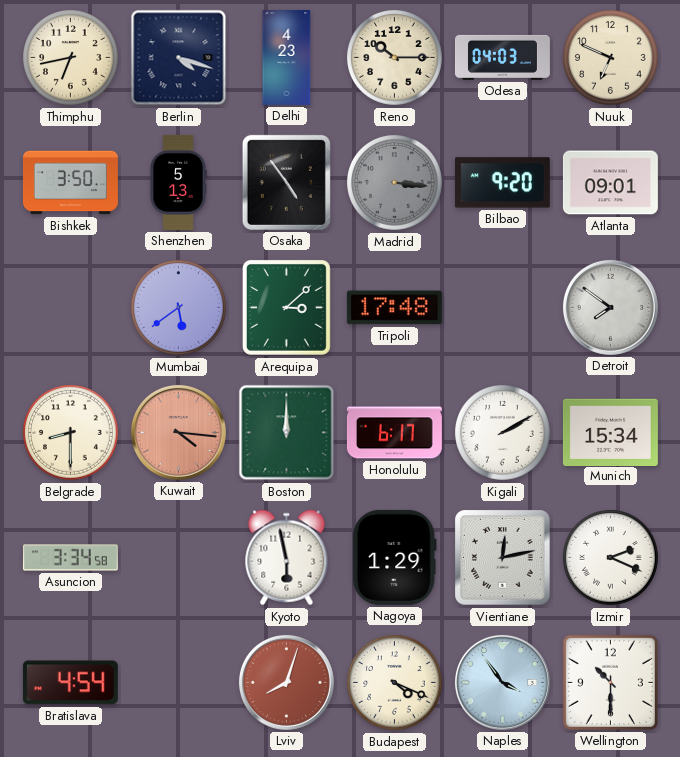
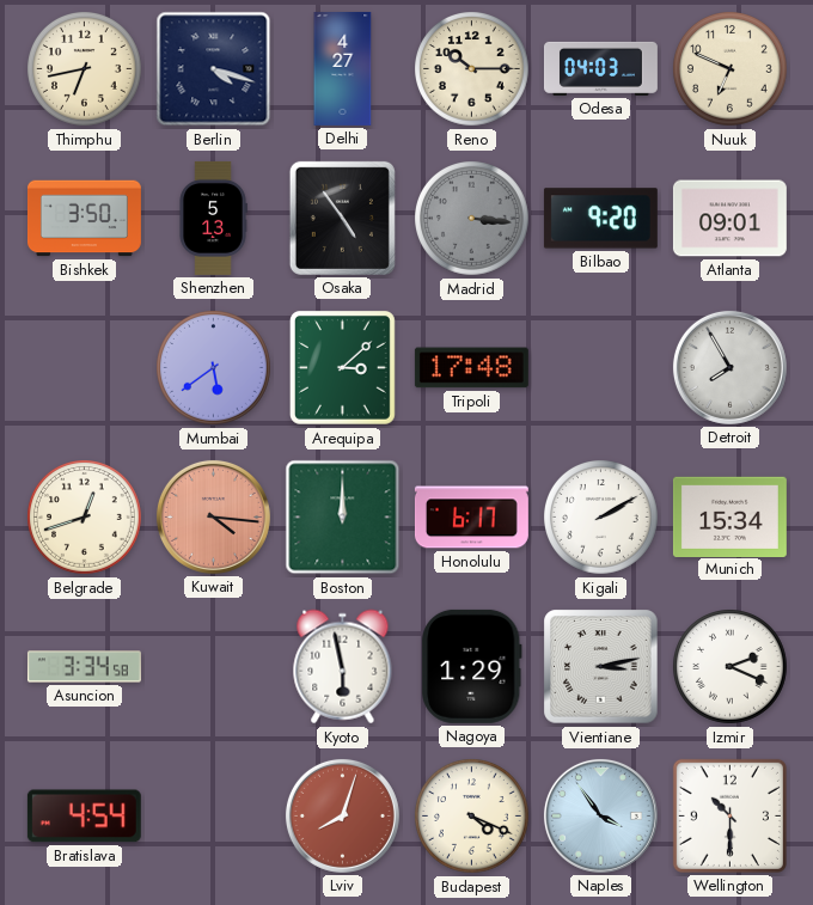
Delhi: 4:23 -> 4:27 (343, 68)
Detroit: 7:51 -> 7:55 (729, 367)
Belgrade: 8:30 -> 12:42 (85, 518)
Vientiane: 12:13 -> 3:13 (601, 667)
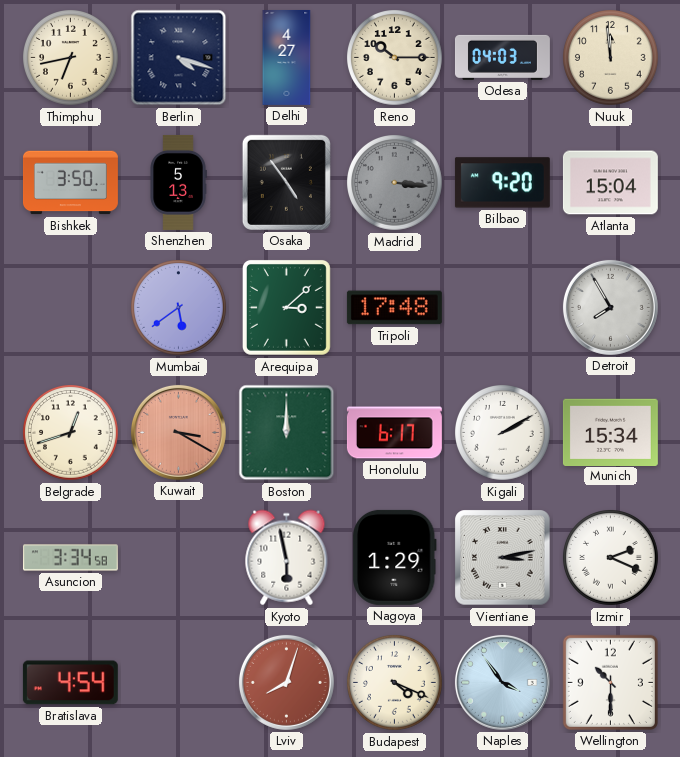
Nuuk: 6:49 -> 11:59 (611, 58)
Atlanta: 09:01 -> 15:04 (610, 183)
Kuwait: 4:16 -> 3:20 (178, 432)
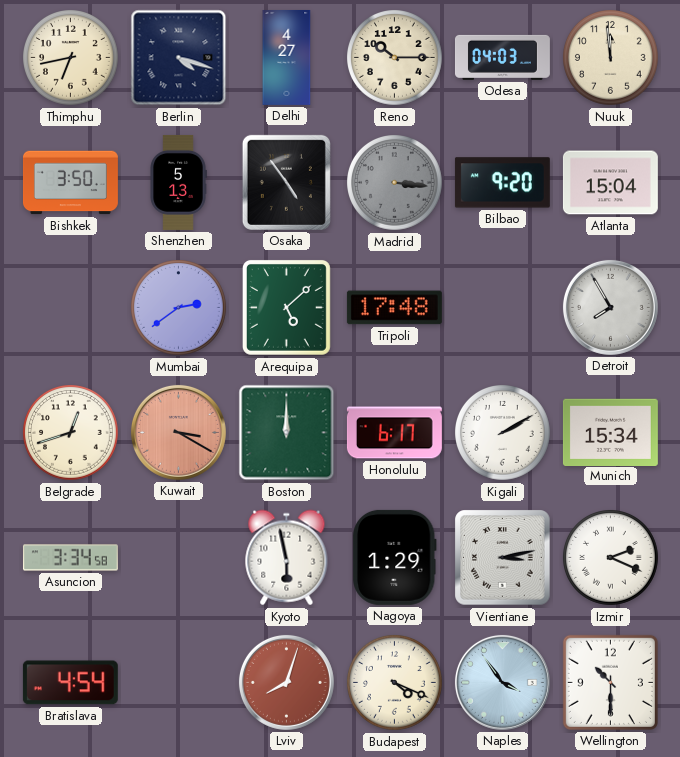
Mumbai: 5:39 -> 2:39 (179, 308)
Arequipa: 3:08 -> 5:08 (286, 307)
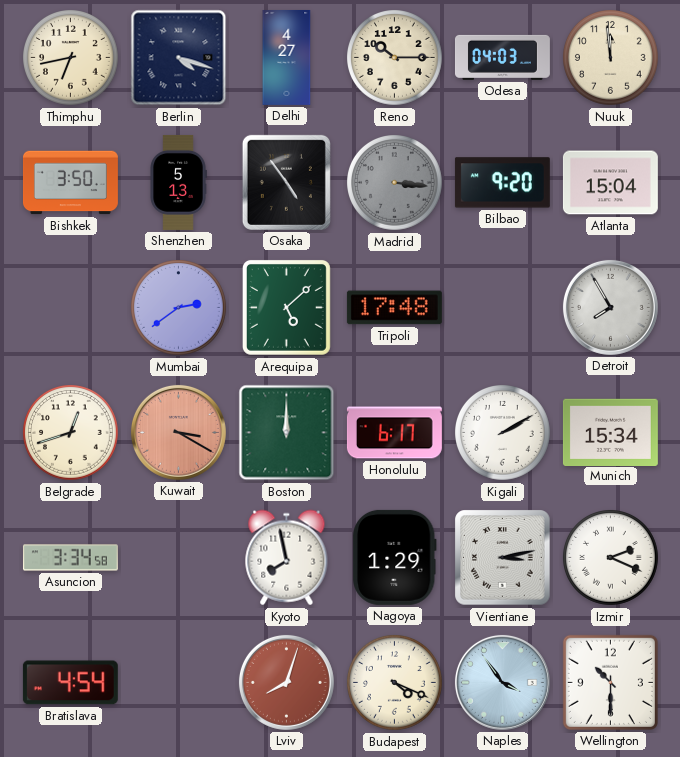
Kyoto: 5:58 -> 7:58 (287, 558)
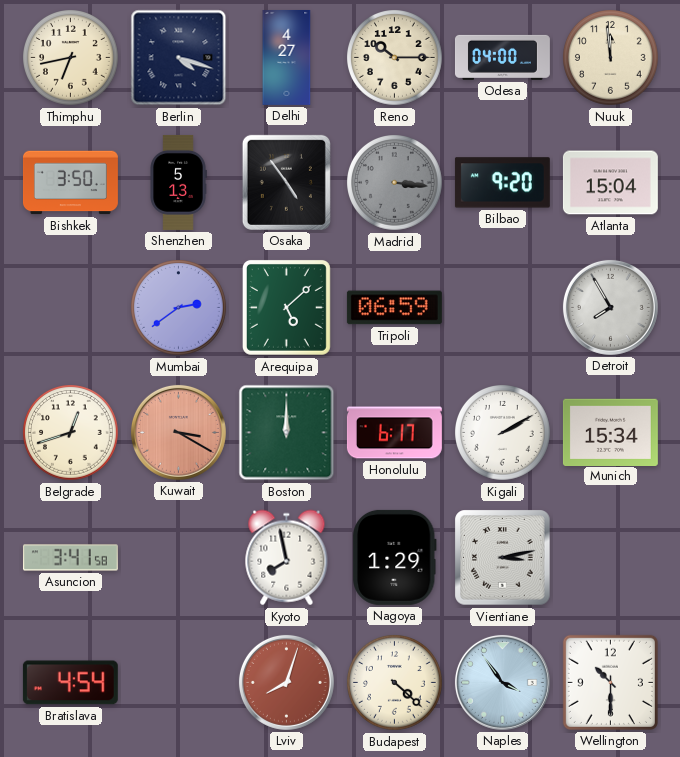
Odesa: 04:03 -> 04:00 (502, 57)
Tripoli: 17:48 -> 06:59 (394, 308)
Asuncion: 3:34 -> 3:41 (70, 558)
Izmir: 2:19 -> none (611, 558)
Budapest: 4:19 -> 4:22 (395, 683)
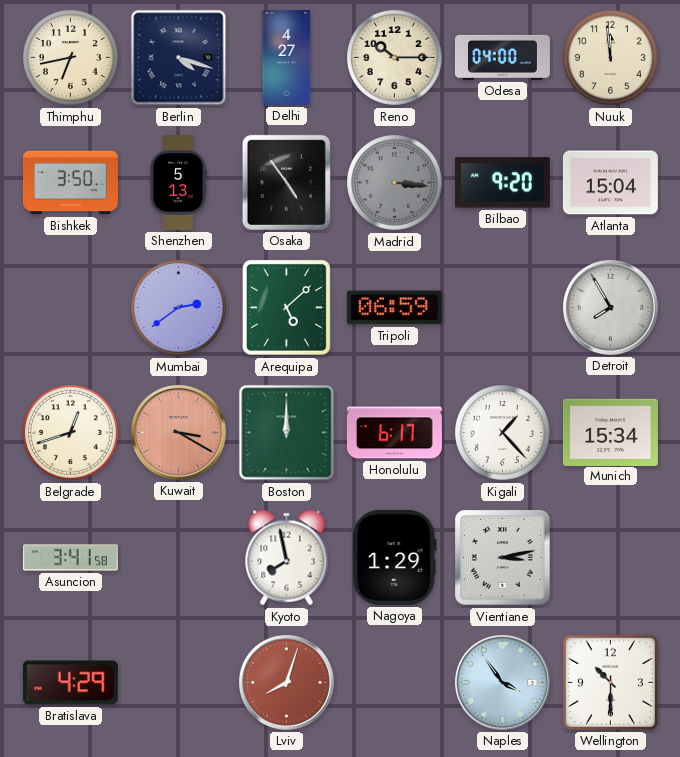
Kigali: 2:10 -> 1:23 (503, 433)
Bratislava: 4:54 -> 4:29 (70, 683)
Budapest: 4:22 -> none (395, 683)
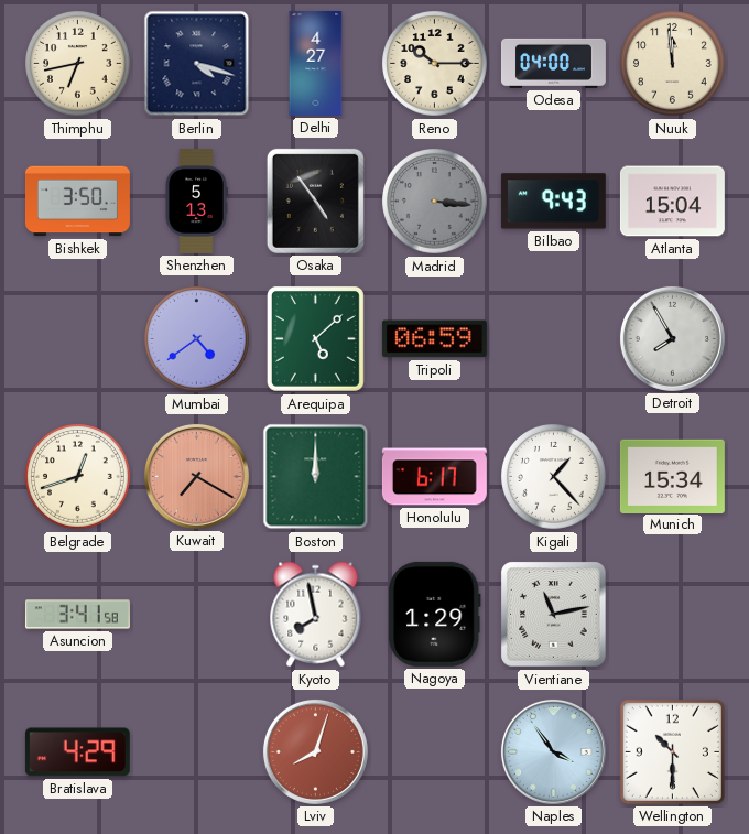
Bilbao: 9:20 -> 9:43 (553, 202)
Mumbai: 2:39 -> 4:39 (197, 339)
Kuwait: 3:20 -> 7:20 (196, 476)
Vientiane: 3:13 -> 11:13 (554, 615)
